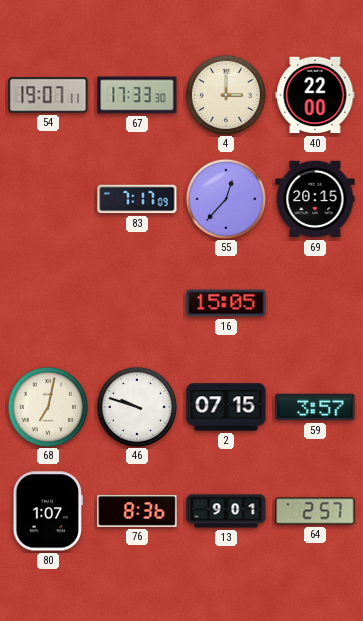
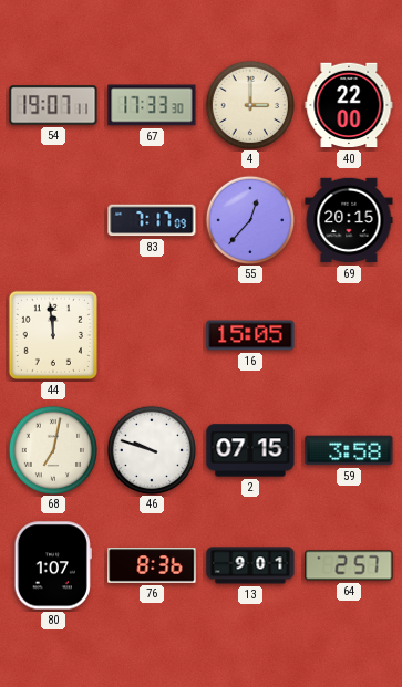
44: none -> 11:59 (53, 335)
59: 3:57 -> 3:58 (349, 450)
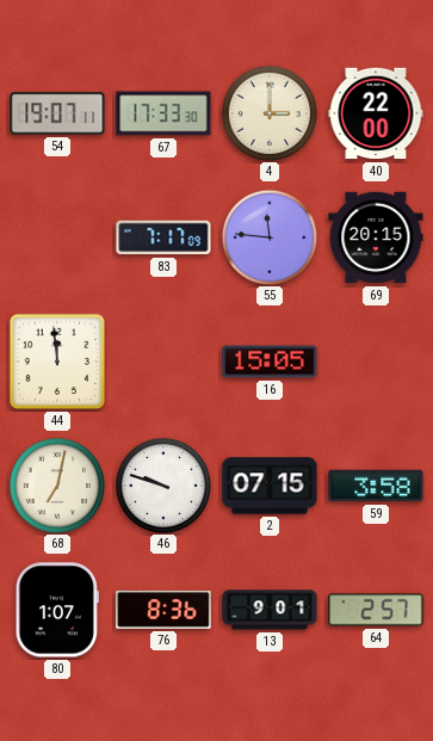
55: 12:37 -> 11:46 (268, 236)
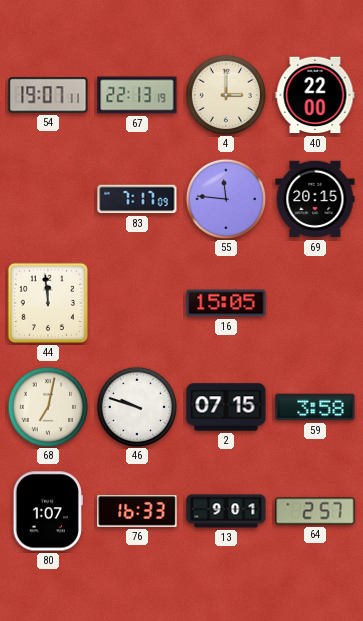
67: 17:33 -> 22:13 (137, 95)
76: 8:36 -> 16:33 (137, 511)
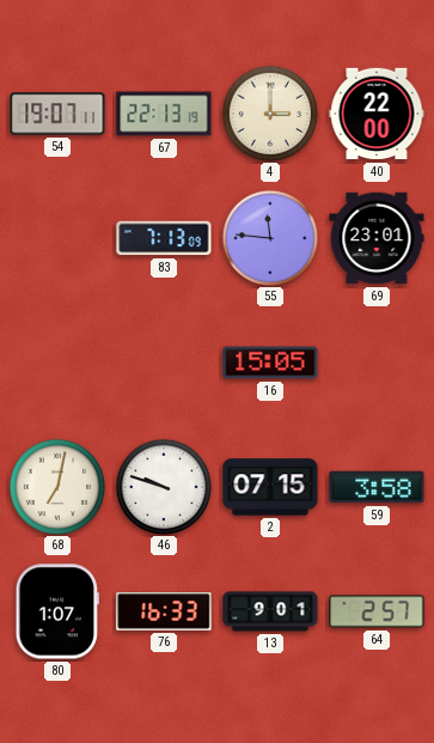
83: 7:17 -> 7:13 (164, 238)
69: 20:15 -> 23:01 (377, 238)
44: 11:59 -> none (48, 303)
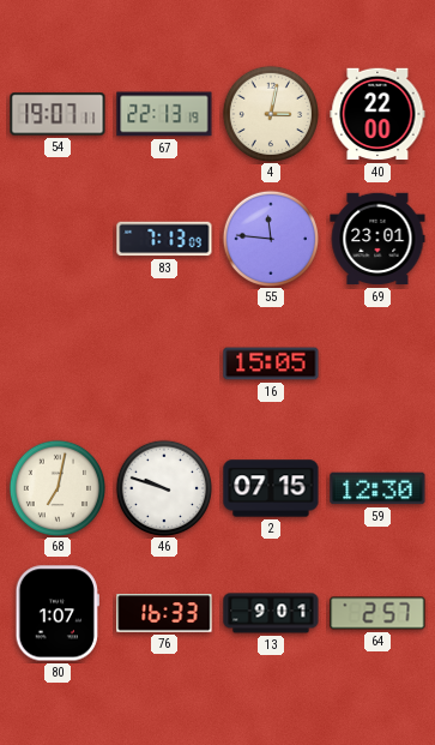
4: 3:00 -> 3:02 (270, 113)
59: 3:58 -> 12:30 (377, 488)
